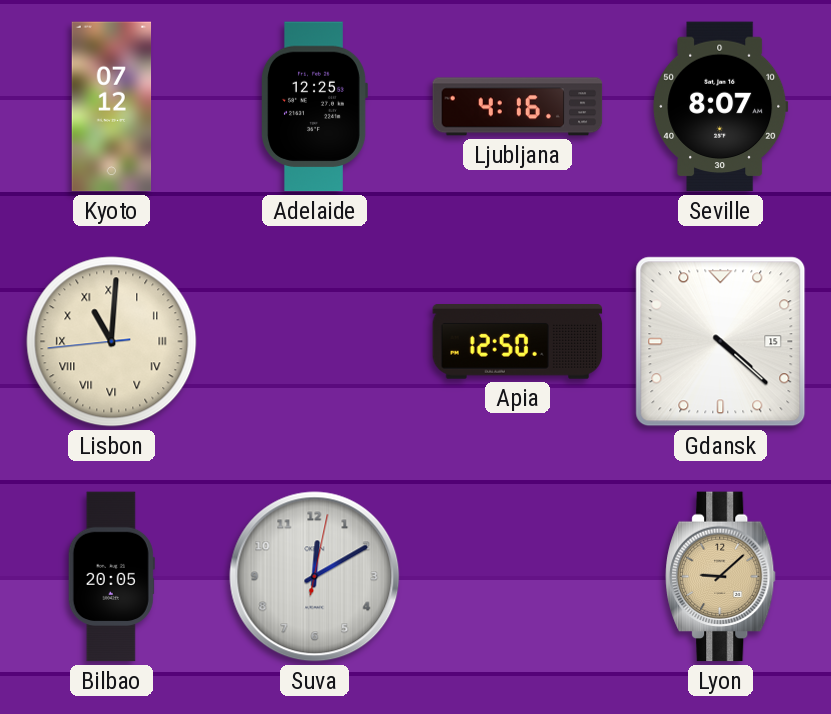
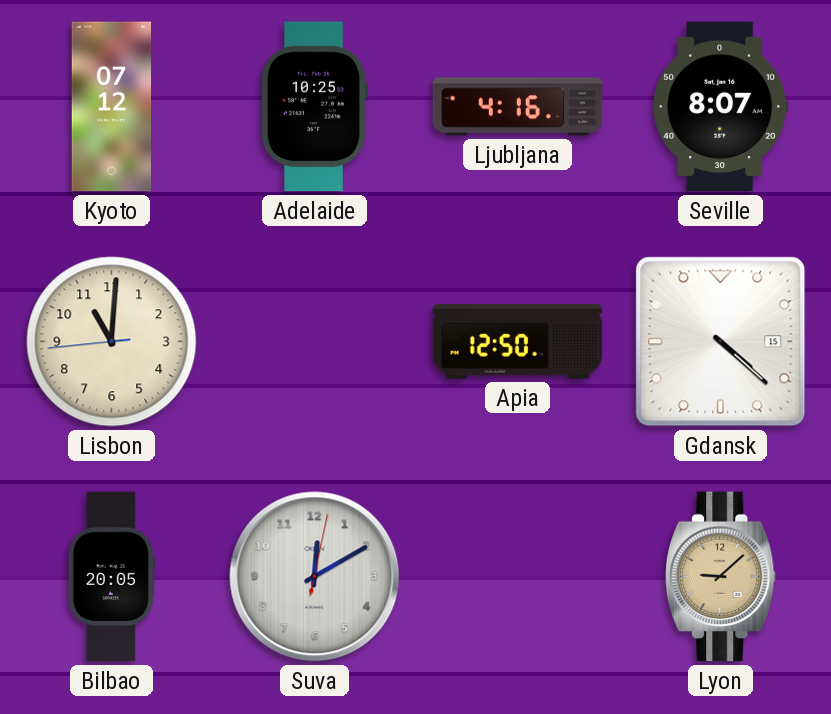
Adelaide: 12:25 -> 10:25 (315, 107)
Lisbon numerals: Roman -> Arabic (112, 342)
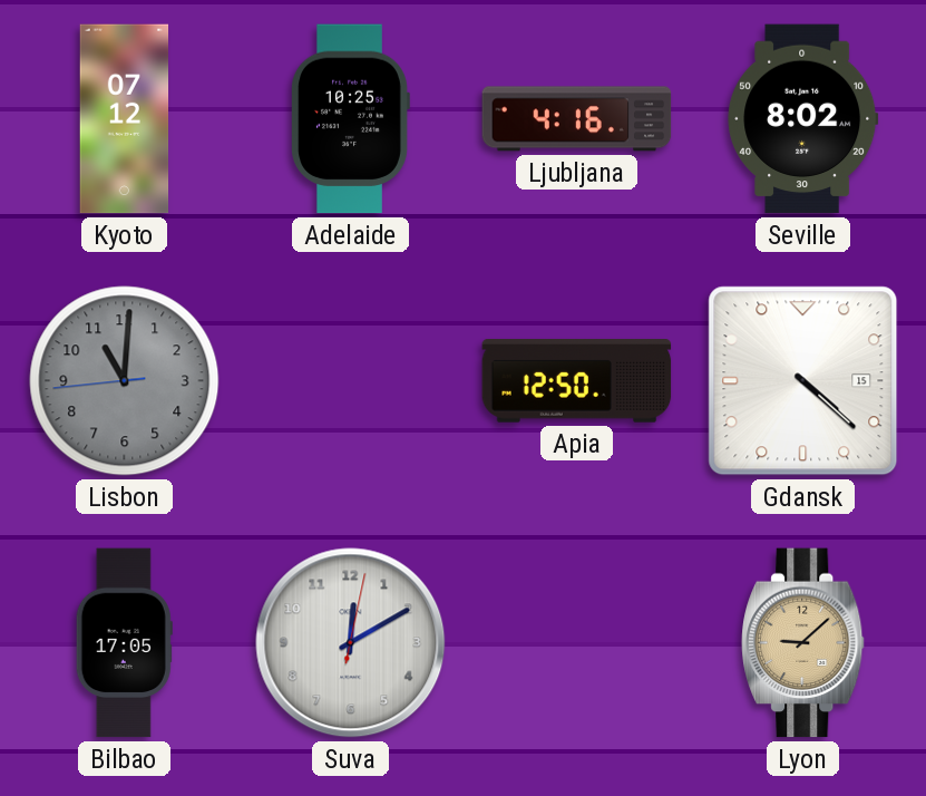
Seville: 8:07 -> 8:02 (803, 119)
Lisbon dial: cream -> grey (125, 381)
Bilbao: 20:05 -> 17:05 (124, 643)
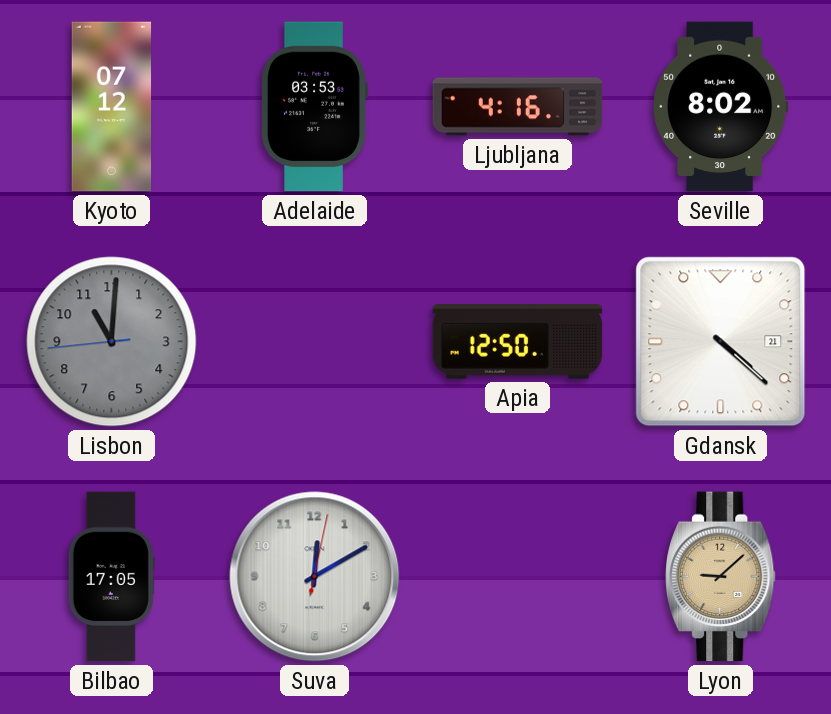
Adelaide: 10:25 -> 03:53 (315, 107)
Gdansk date: 15 -> 21 (721, 342)
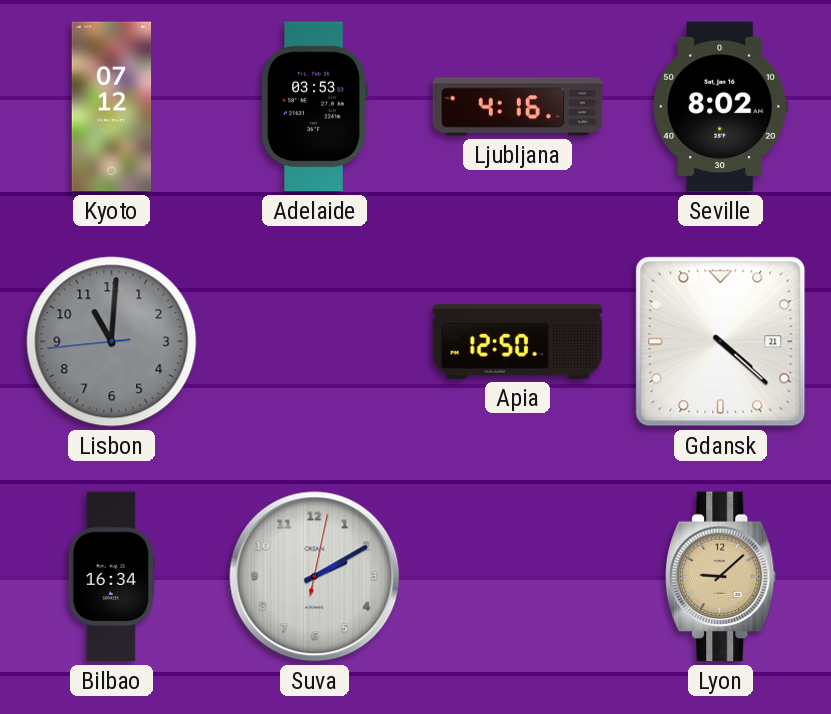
Bilbao: 17:05 -> 16:34 (111, 577)
Suva: 12:10 -> 2:10 (315, 577)
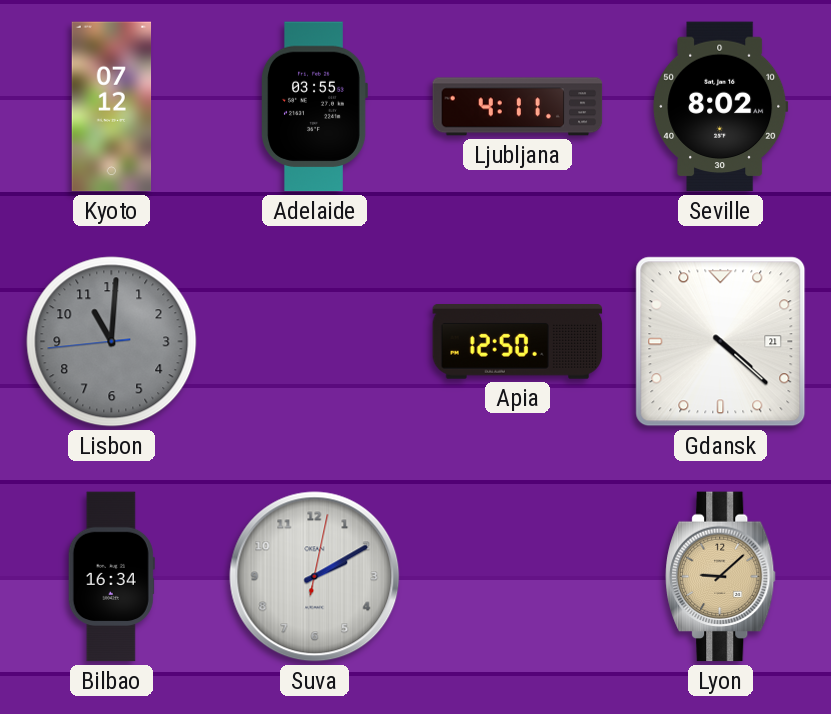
Adelaide: 03:53 -> 03:55 (315, 107)
Ljubljana: 4:16 -> 4:11 (518, 107)
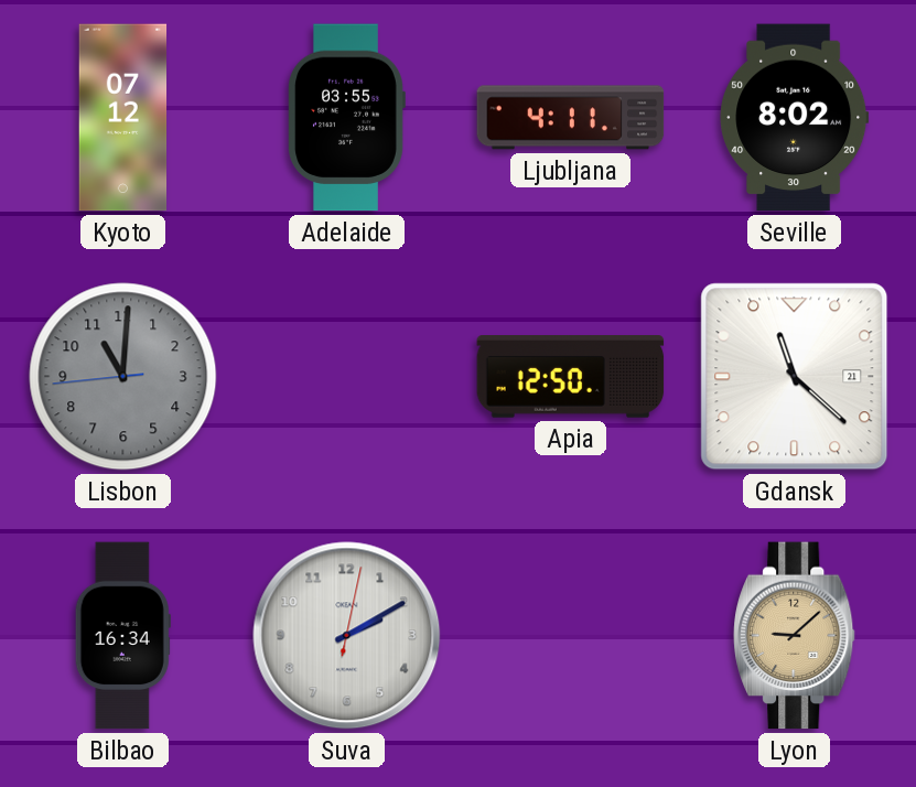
Gdansk: 4:22 -> 11:22 (795, 377)
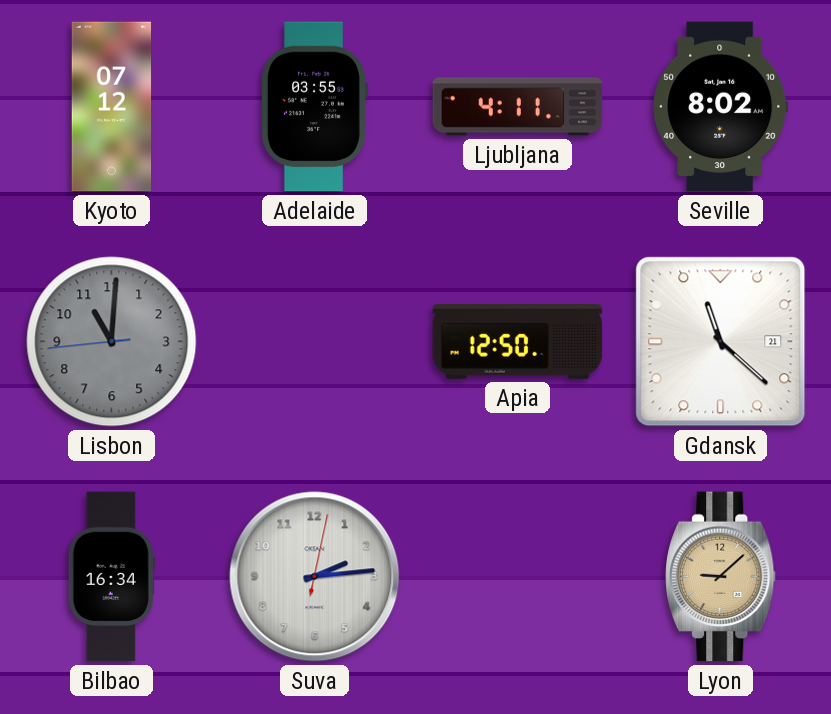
Suva: 2:10 -> 2:14 (315, 577)
